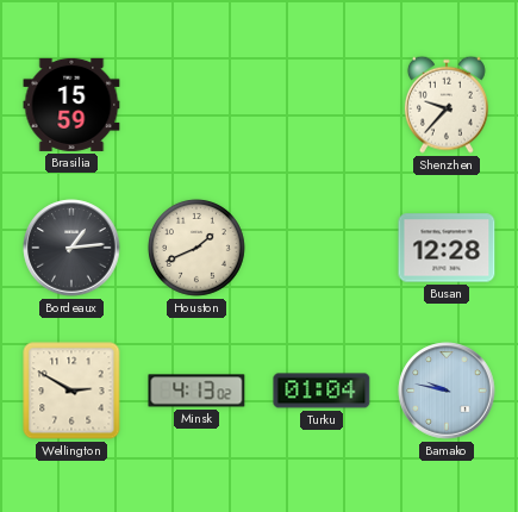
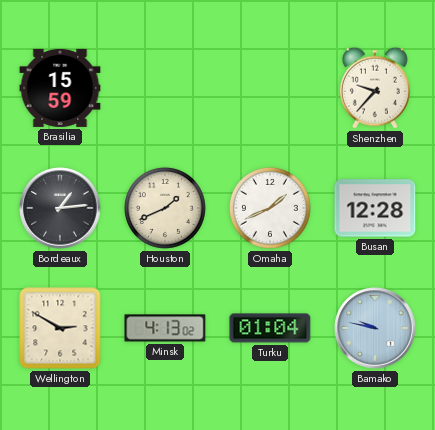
Omaha: none -> 1:41 (270, 208)
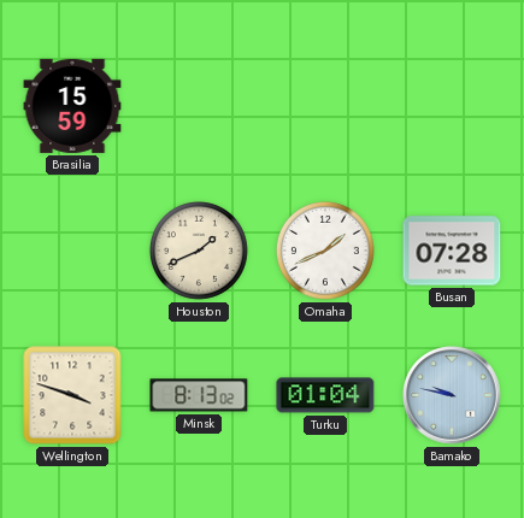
Shenzhen: 9:37 -> none (375, 88)
Bordeaux: 1:14 -> none (60, 208)
Busan: 12:28 -> 07:28 (452, 251)
Wellington: 2:50 -> 3:48 (72, 395)
Minsk: 4:13 -> 8:13 (199, 395)
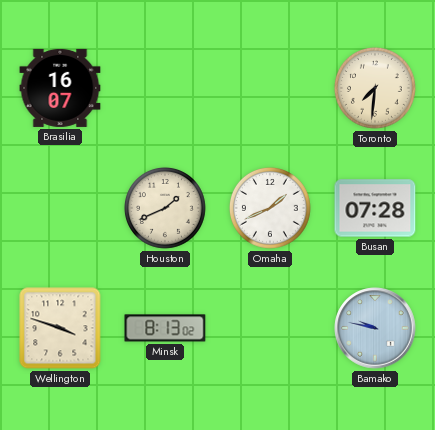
Brasilia: 15:59 -> 16:07 (60, 88)
Toronto: none -> 7:31 (375, 88)
Turku: 01:04 -> none (325, 395)
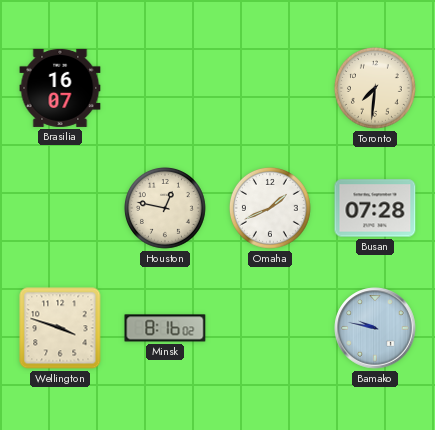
Houston: 1:41 -> 12:47 (165, 208)
Minsk: 8:13 -> 8:16 (165, 328)
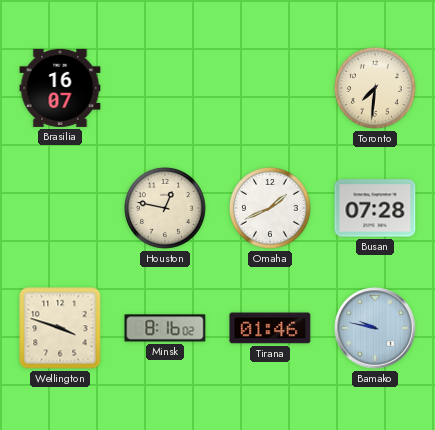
Tirana: none -> 01:46 (270, 328)
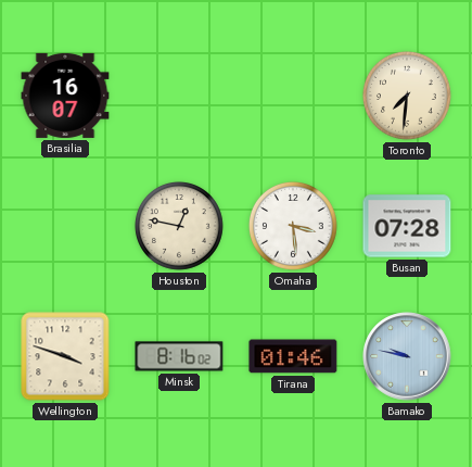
Omaha: 1:41 -> 3:29 (293, 226)
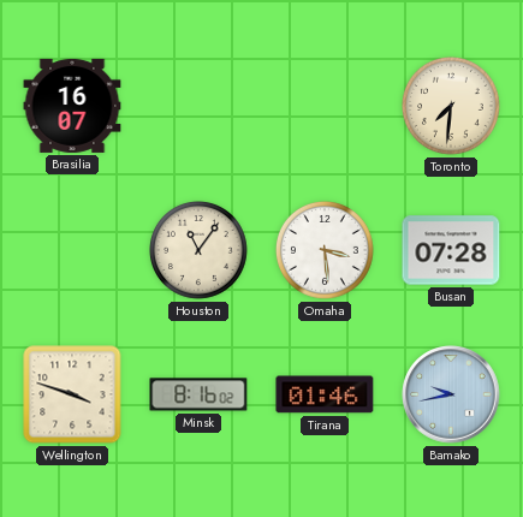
Houston: 12:47 -> 11:06 (198, 250)
Bamako: 9:47 -> 9:43 (451, 394)
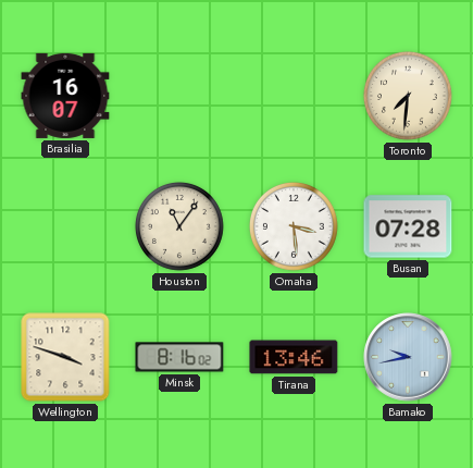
Tirana: 01:46 -> 13:46 (294, 357)
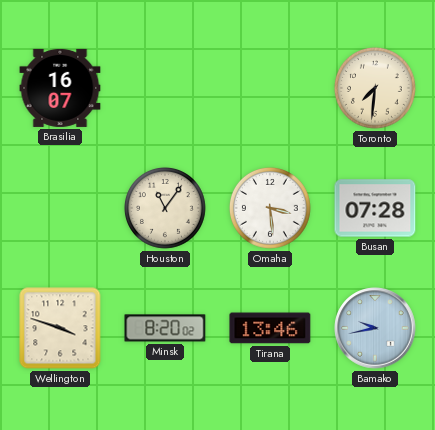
Minsk: 8:16 -> 8:20 (165, 328)
